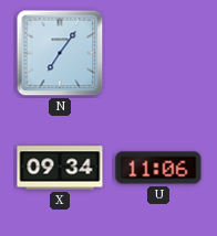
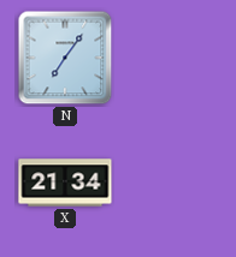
X: 09:34 -> 21:34 (65, 183)
U: 11:06 -> none (158, 168)
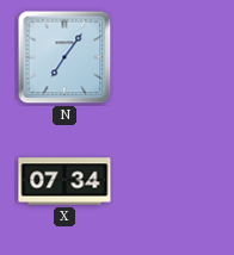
X: 21:34 -> 07:34 (64, 181)
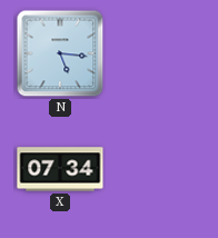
N: 7:06 -> 5:16 (60, 53)
